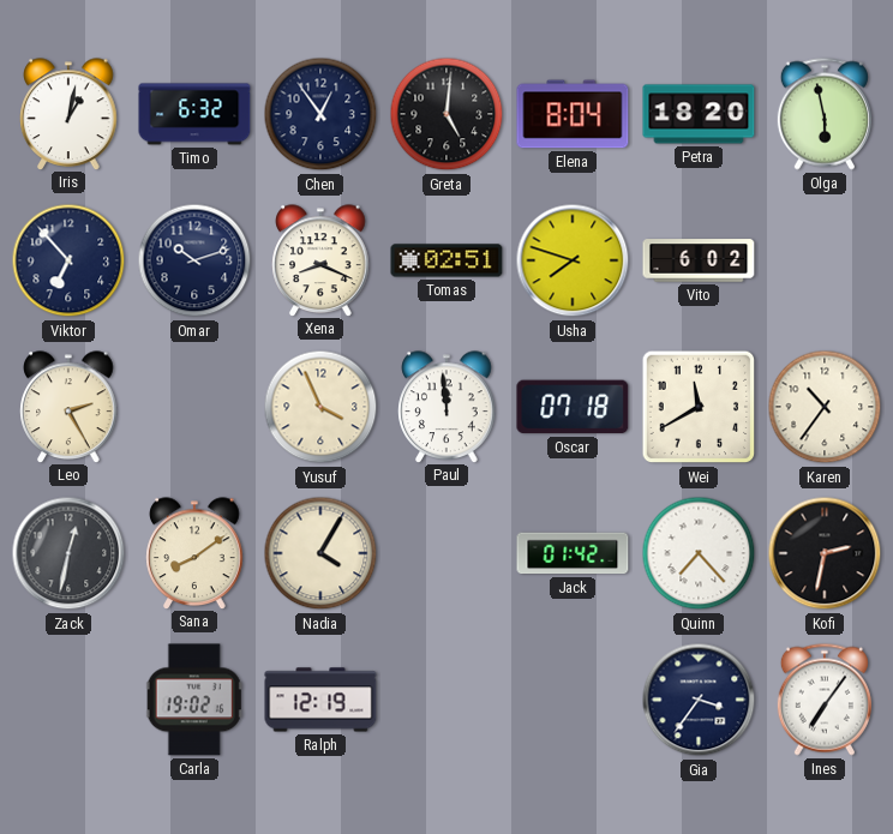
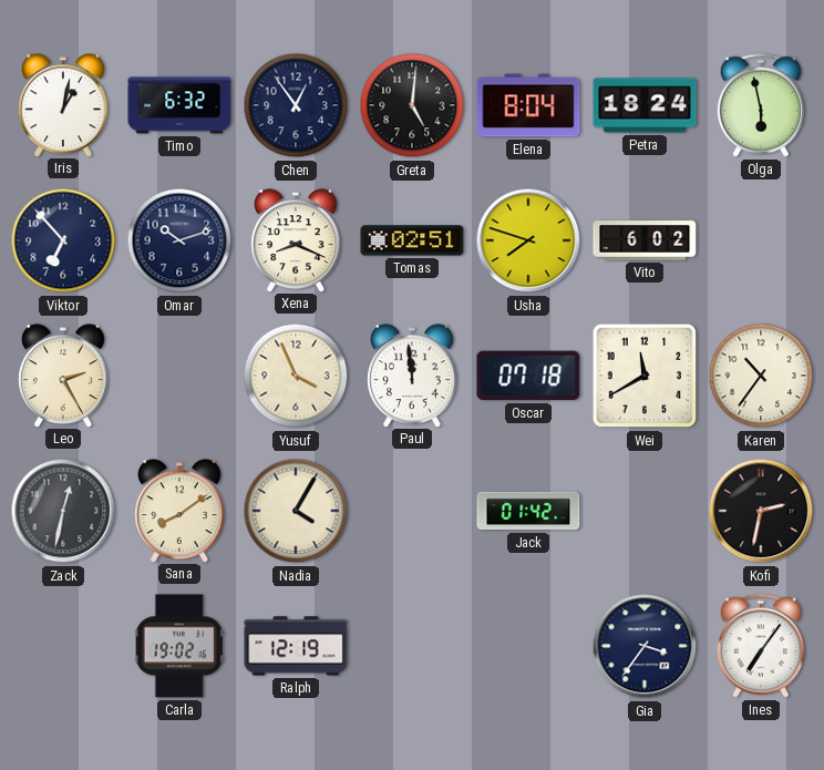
Petra: 18:20 -> 18:24 (645, 105)
Quinn: 7:23 -> none (699, 553)
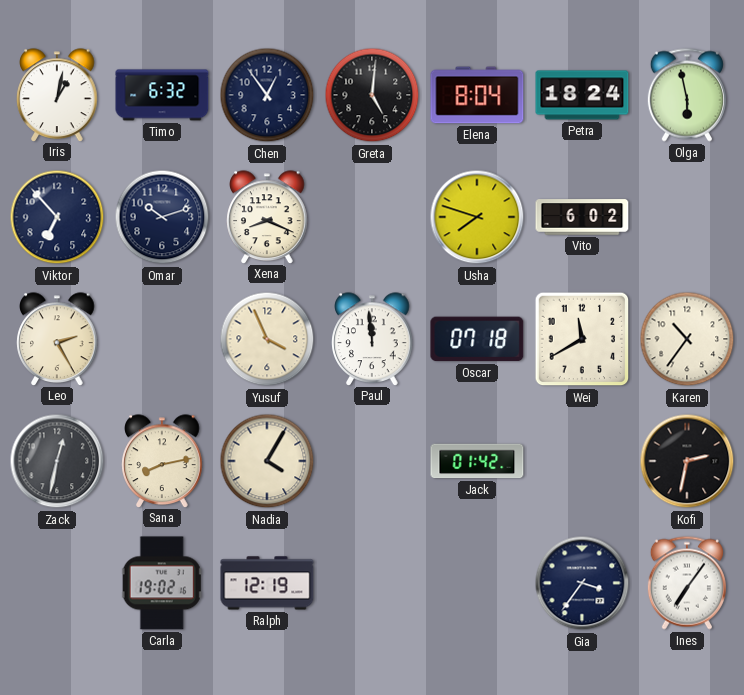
Tomas: 02:51 -> none (412, 240)
Sana: 8:09 -> 8:13 (162, 461)
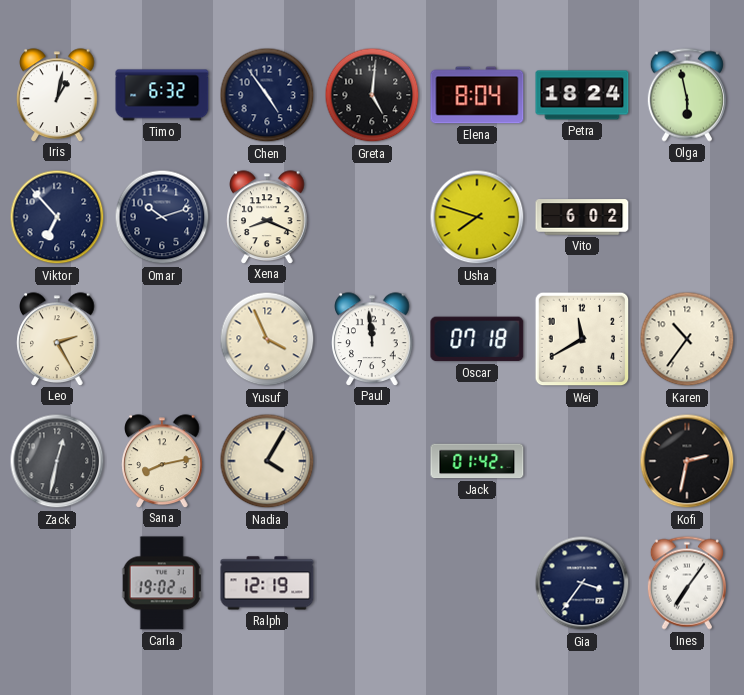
Chen: 12:54 -> 4:54 (267, 95)
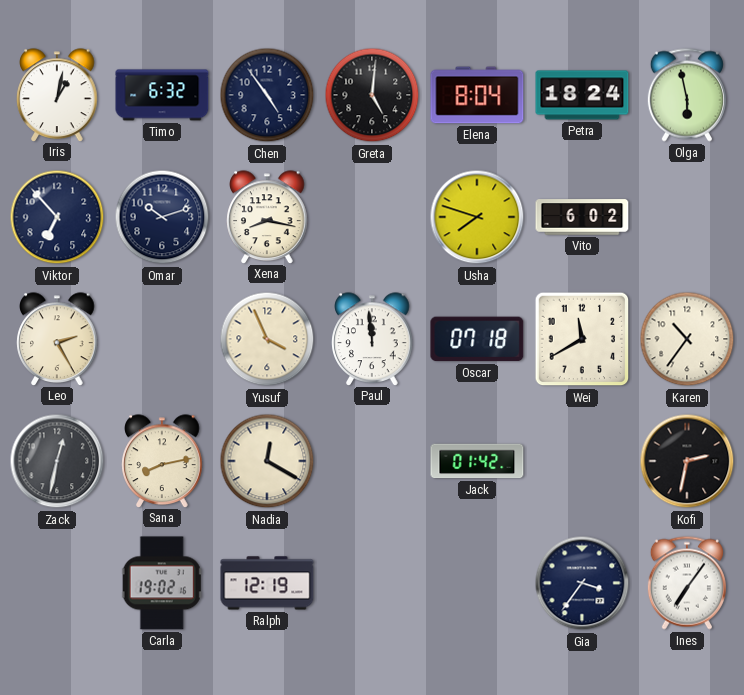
Xena: 8:19 -> 8:17 (267, 217)
Nadia: 4:05 -> 12:20 (267, 461)
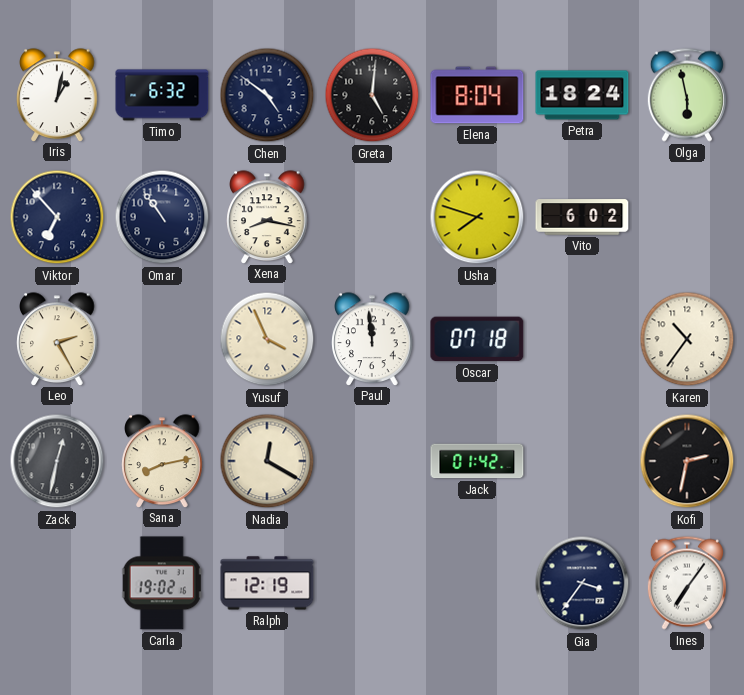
Chen: 4:54 -> 4:51 (267, 95)
Omar: 10:12 -> 10:54 (162, 217)
Wei: 11:40 -> none (582, 339)
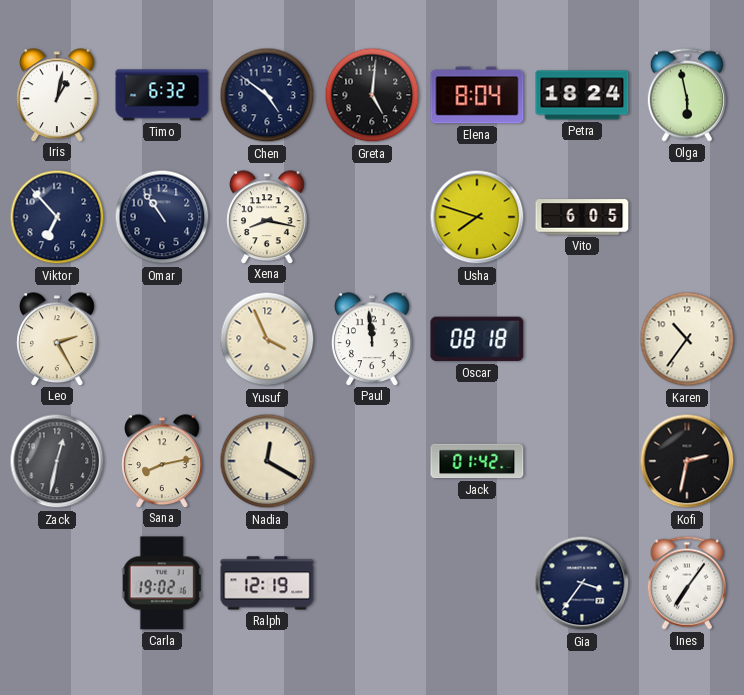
Vito: 6:02 -> 6:05 (582, 217)
Oscar: 07:18 -> 08:18 (477, 339)
